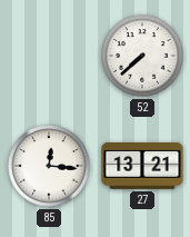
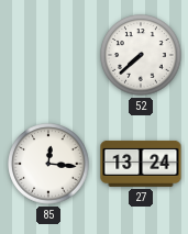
27: 13:21 -> 13:24 (141, 164)
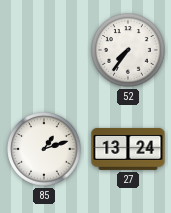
52: 7:38 -> 7:36 (128, 50)
85: 12:16 -> 1:12 (44, 149)
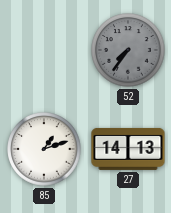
52 dial: white -> grey (128, 50)
27: 13:24 -> 14:13 (128, 149)
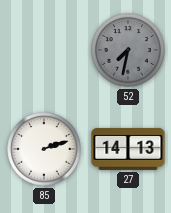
52: 7:36 -> 7:32 (128, 50)
85: 1:12 -> 2:12 (44, 149)
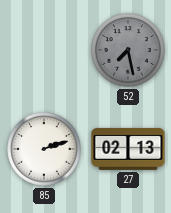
52: 7:32 -> 7:28 (128, 50)
27: 14:13 -> 02:13 (128, 149)
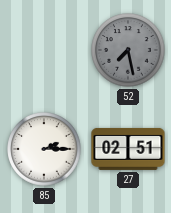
85: 2:12 -> 2:15 (44, 149)
27: 02:13 -> 02:51 (128, 149)
